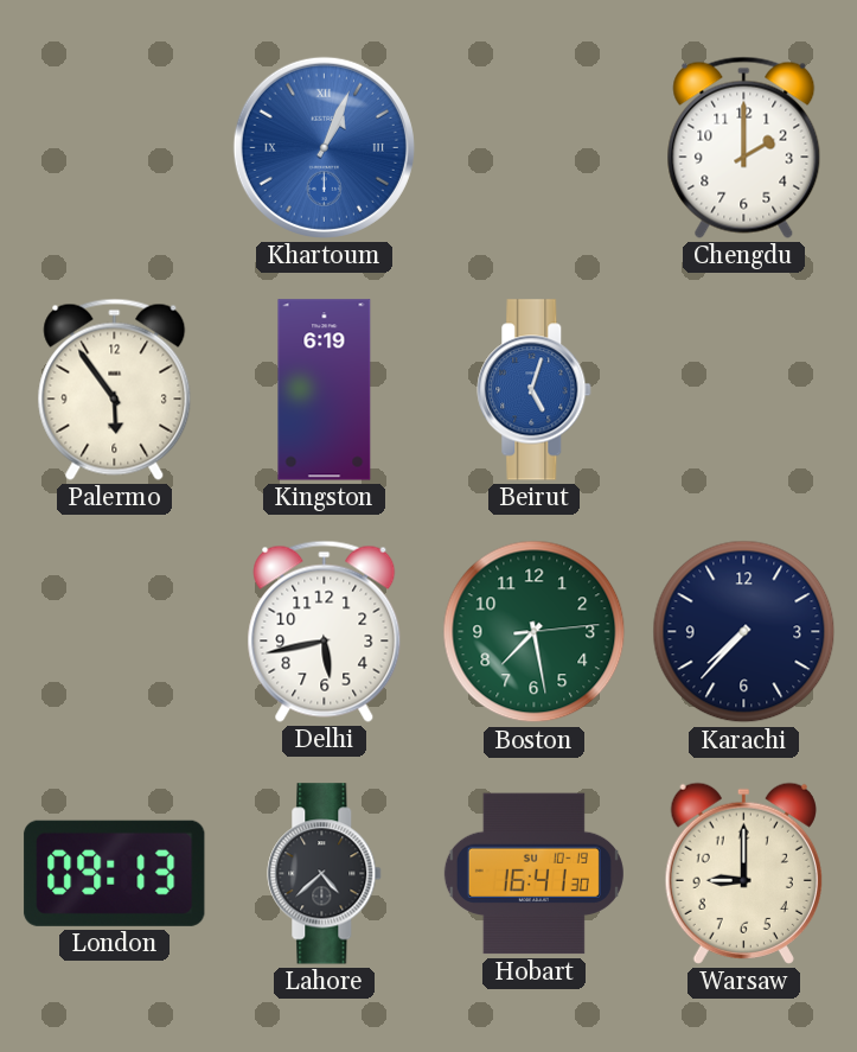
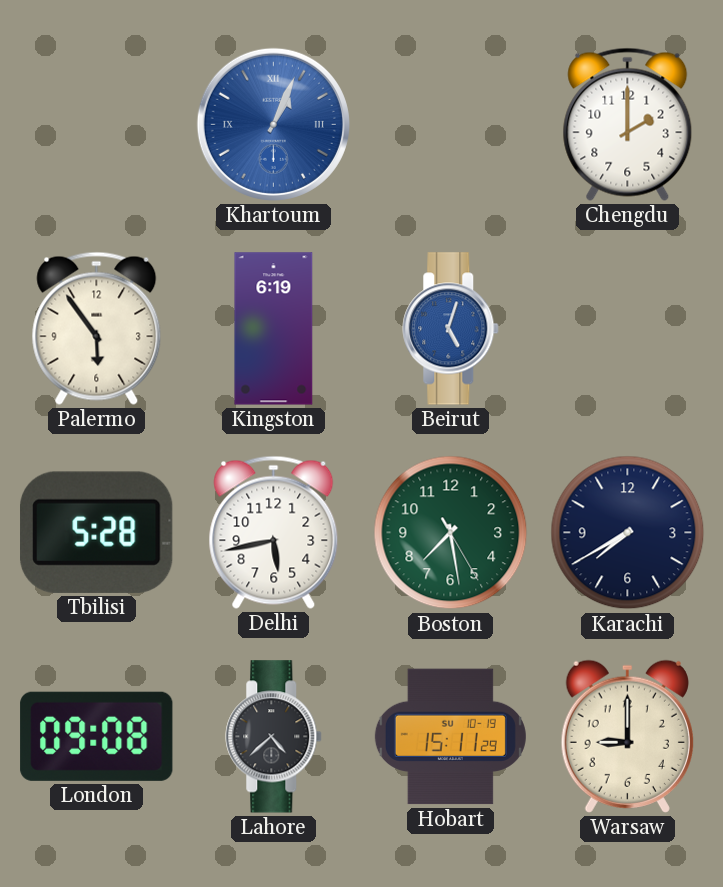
Tbilisi: none -> 5:28 (97, 532)
Boston: 7:28:14 -> 7:28:25 (451, 533)
Karachi: 7:37 -> 7:40 (628, 533)
London: 09:13 -> 09:08 (97, 736)
Hobart: 16:41 -> 15:11 (450, 737)
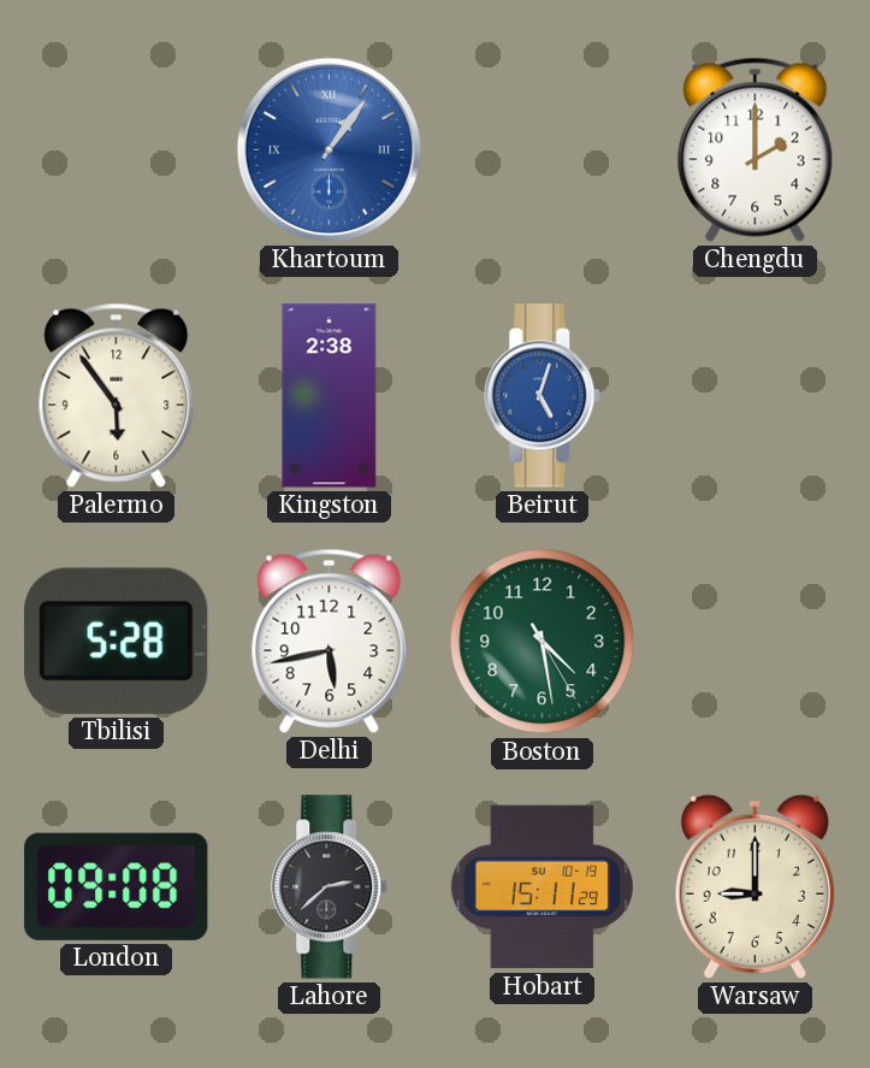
Khartoum: 1:04 -> 1:06 (329, 149)
Kingston: 6:19 -> 2:38 (330, 396)
Boston: 7:28 -> 4:28 (543, 642)
Karachi: 7:40 -> none (628, 533)
Lahore: 4:38 -> 2:38 (330, 887)
